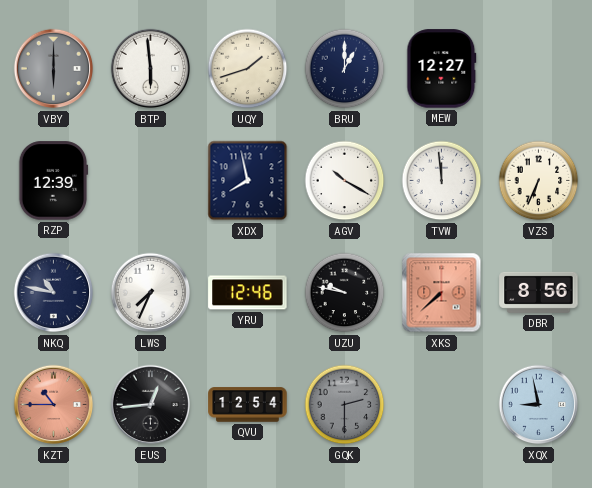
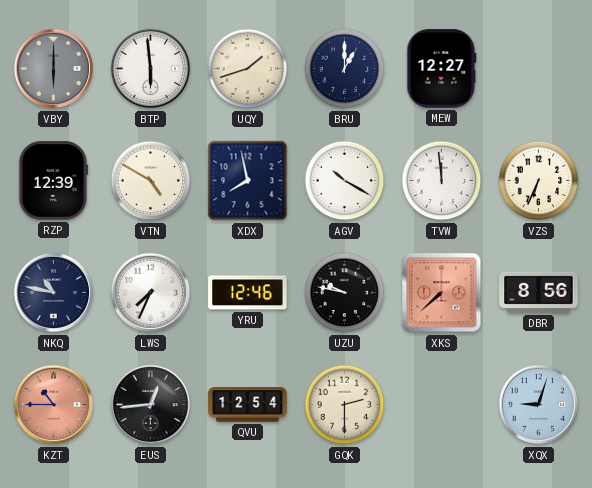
VTN: none -> 4:50 (151, 181)
GQK dial: grey -> cream (345, 405)
XQX: 8:58 -> 9:03 (539, 405)
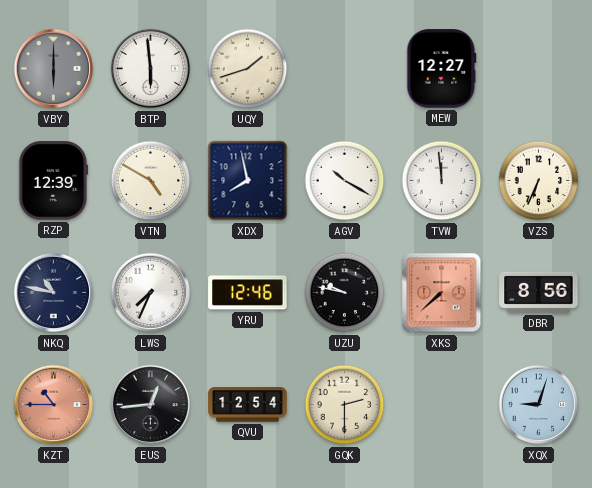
BRU: 1:00 -> none (345, 69)
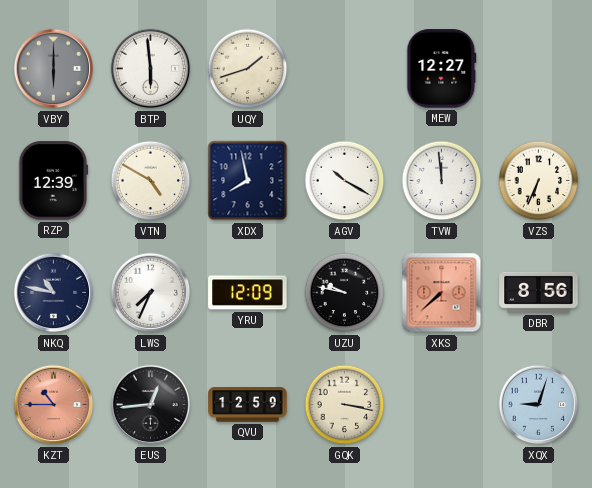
YRU: 12:46 -> 12:09 (248, 293)
QVU: 12:54 -> 12:59 (248, 405)
GQK: 2:30 -> 3:17 (345, 405)
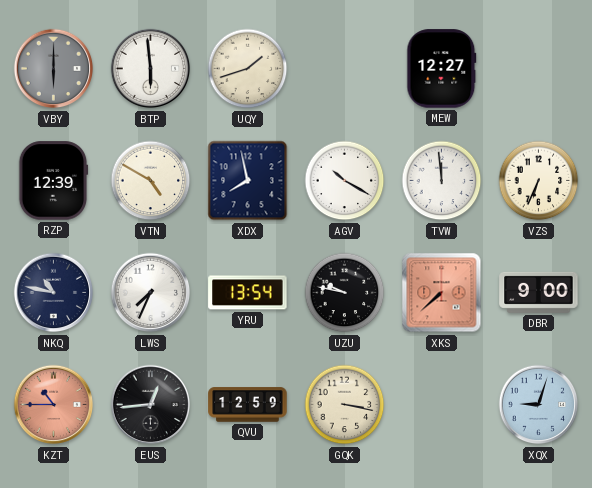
YRU: 12:09 -> 13:54 (248, 293)
DBR: 8:56 -> 9:00 (539, 292)
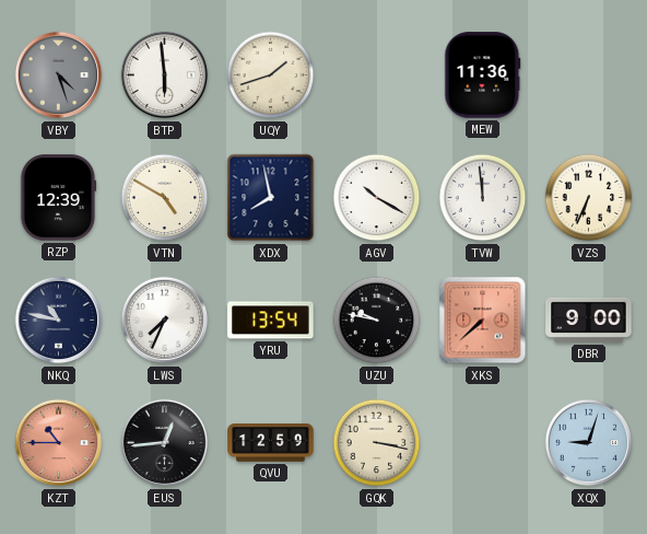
VBY: 6:00 -> 4:27 (59, 76)
MEW: 12:27 -> 11:36 (483, 76)
